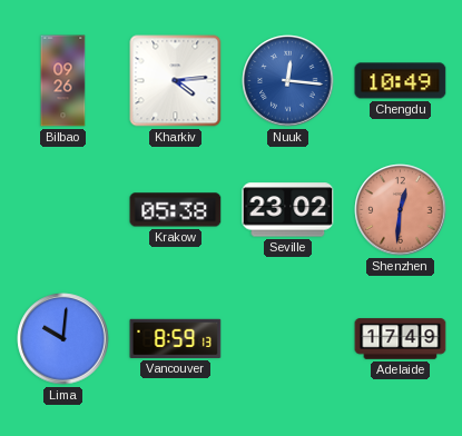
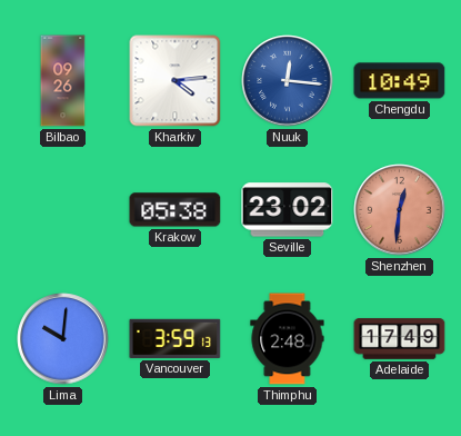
Vancouver: 8:59 -> 3:59 (176, 338)
Thimphu: none -> 2:48 (288, 339)
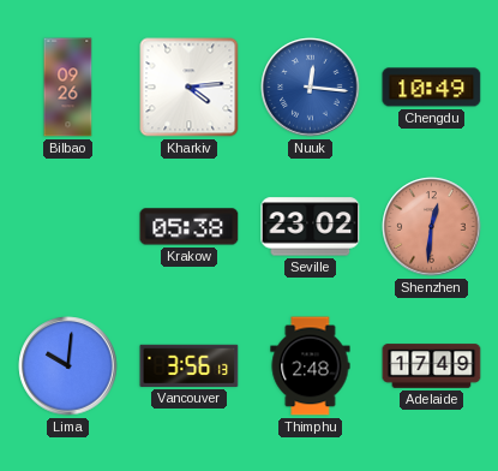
Vancouver: 3:59 -> 3:56 (190, 365)
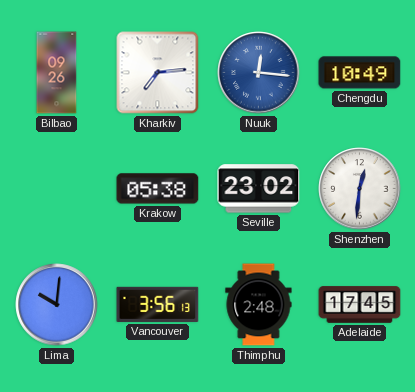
Kharkiv: 4:14 -> 7:14 (158, 73)
Shenzhen dial: salmon -> white (360, 189)
Adelaide: 17:49 -> 17:45 (360, 305)
